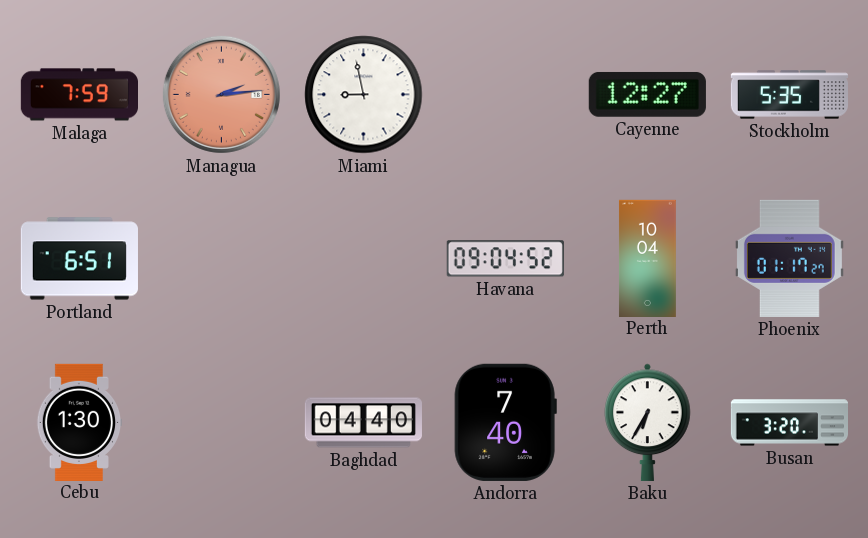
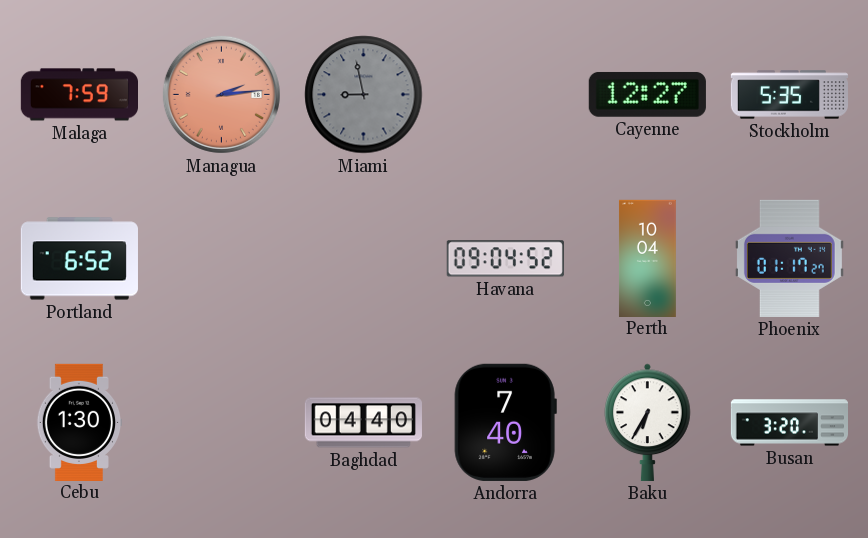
Miami dial: white -> grey (364, 95)
Portland: 6:51 -> 6:52 (79, 259)
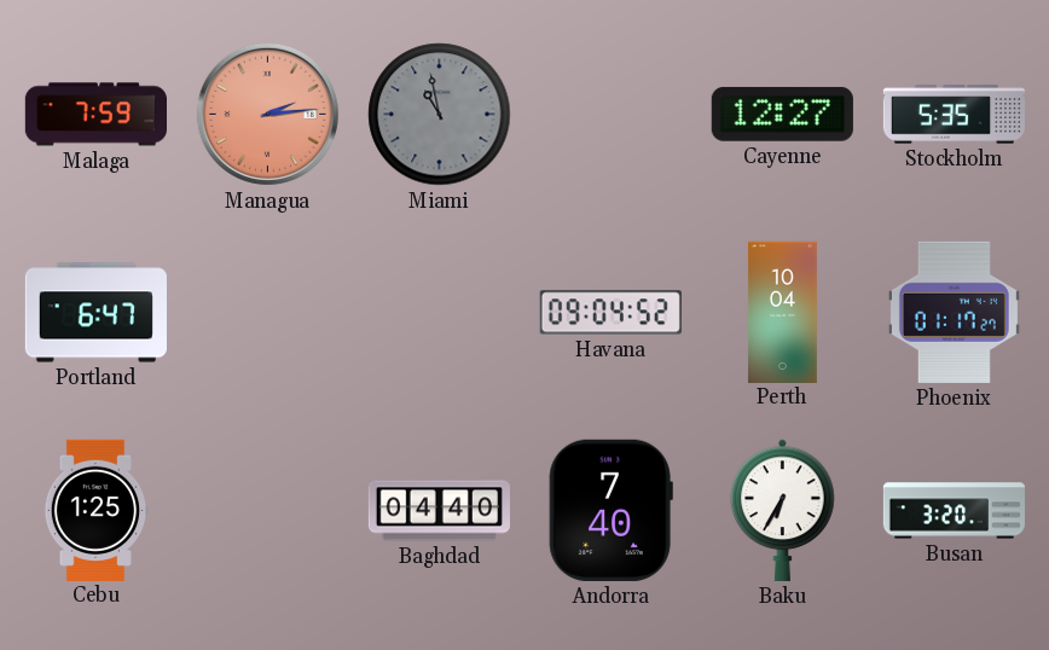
Miami: 8:58 -> 10:58 (440, 115)
Portland: 6:52 -> 6:47 (95, 313)
Cebu: 1:30 -> 1:25 (95, 510)
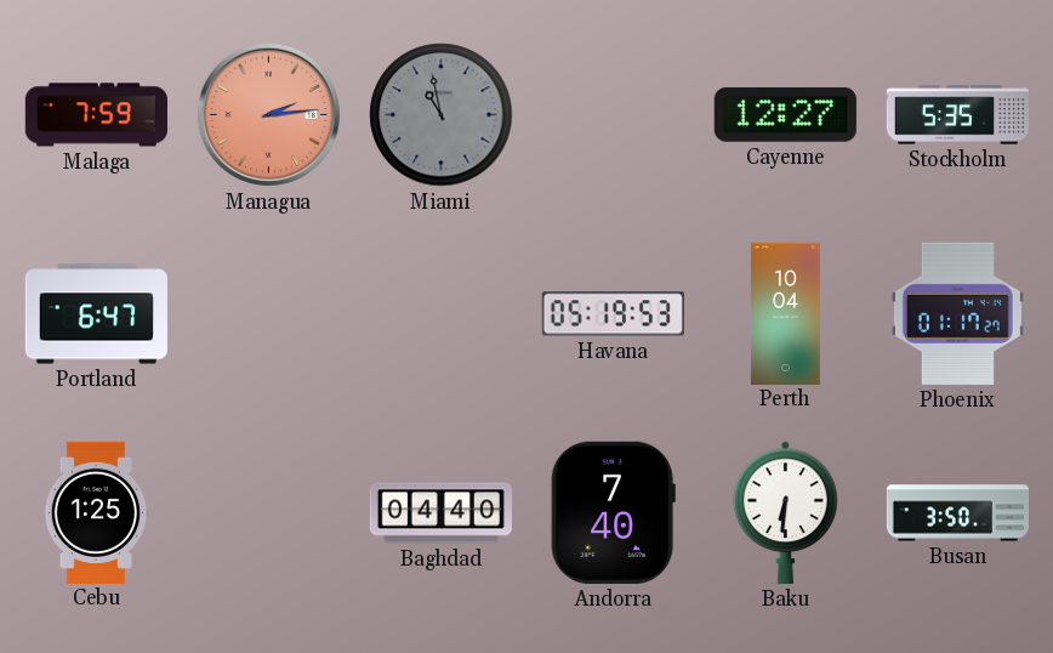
Havana: 09:04 -> 05:19 (613, 314)
Baku: 6:35 -> 6:31 (786, 512)
Busan: 3:20 -> 3:50 (957, 513)
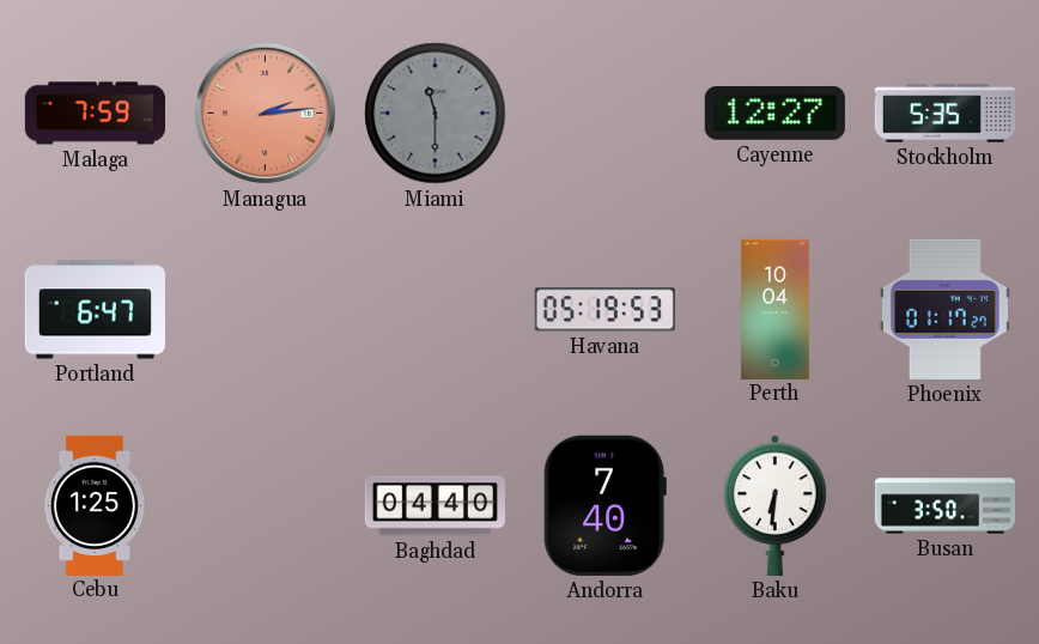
Miami: 10:58 -> 11:30 (436, 114)
